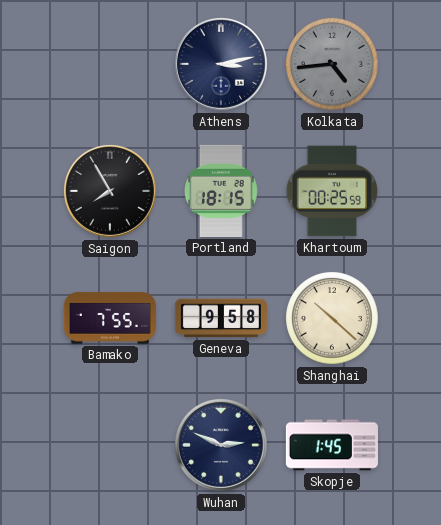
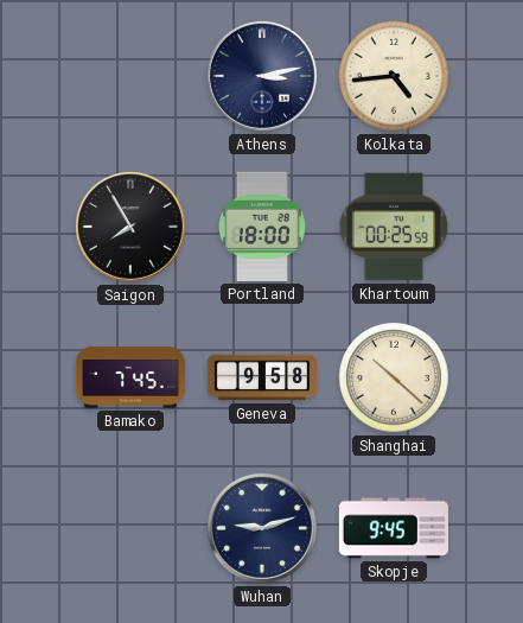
Kolkata dial: grey -> cream (395, 77)
Portland: 18:15 -> 18:00 (263, 227)
Bamako: 7:55 -> 7:45 (130, 377)
Wuhan: 2:49 -> 9:12 (262, 528)
Skopje: 1:45 -> 9:45 (394, 528)
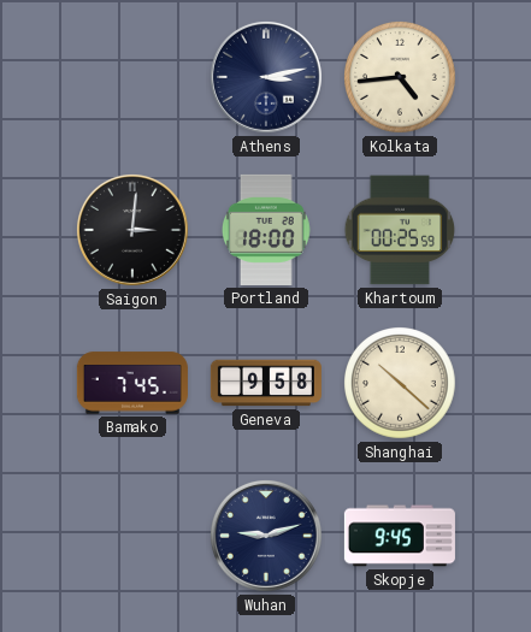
Saigon: 7:55 -> 3:01 (132, 230)
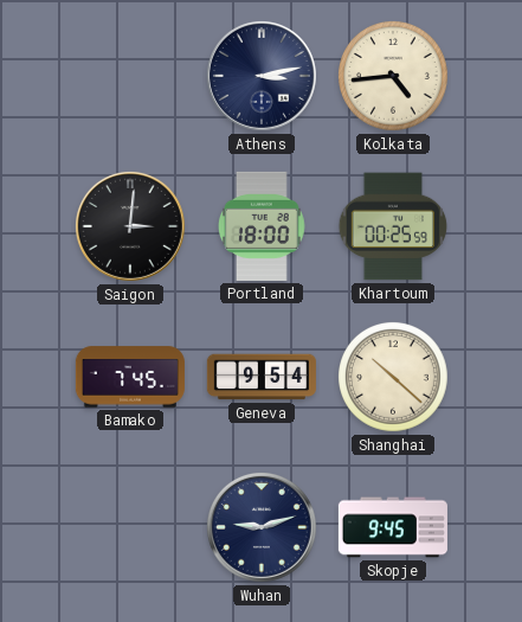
Geneva: 9:58 -> 9:54 (262, 377)
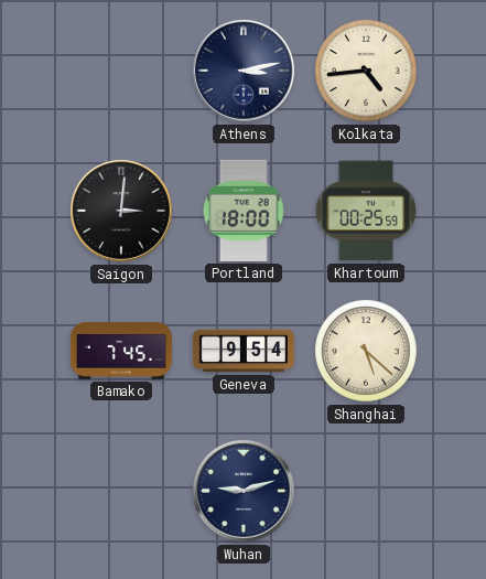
Shanghai: 10:22 -> 5:22 (367, 352)
Skopje: 9:45 -> none (393, 527)
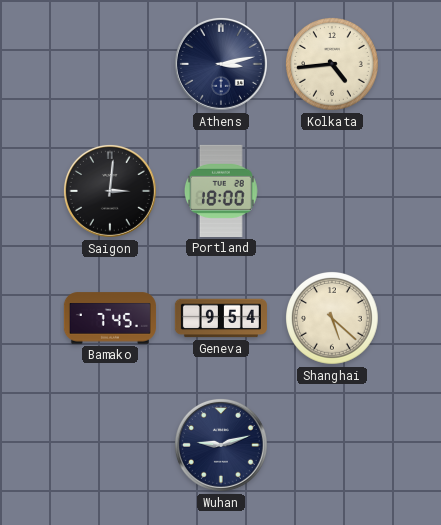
Khartoum: 00:25 -> none (366, 211)
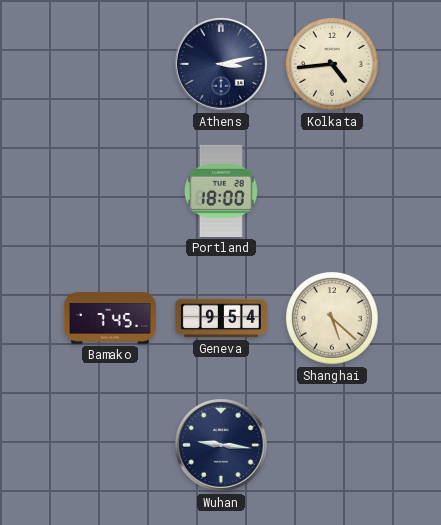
Saigon: 3:01 -> none (110, 191)
Wuhan: 9:12 -> 9:16 (221, 445)
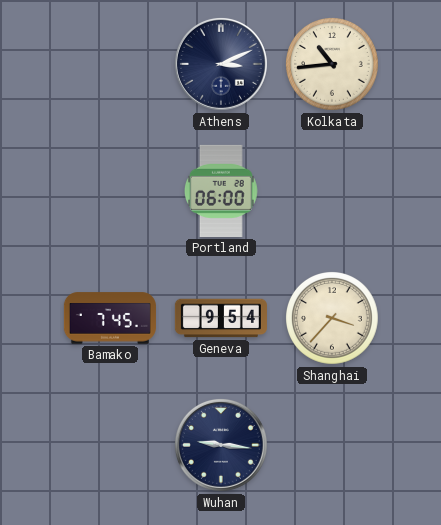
Athens: 3:13 -> 3:11 (221, 64)
Kolkata: 4:44 -> 10:44 (333, 65)
Portland: 18:00 -> 06:00 (222, 191)
Shanghai: 5:22 -> 3:37 (333, 319)
